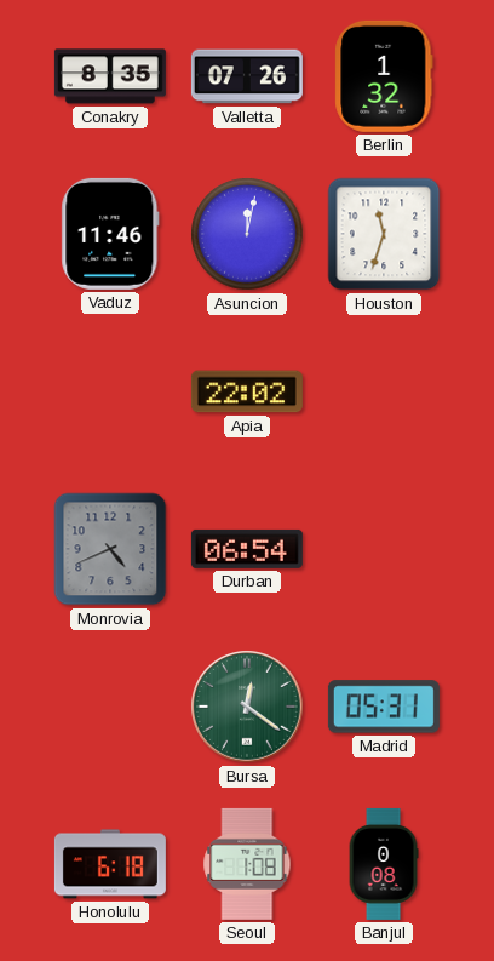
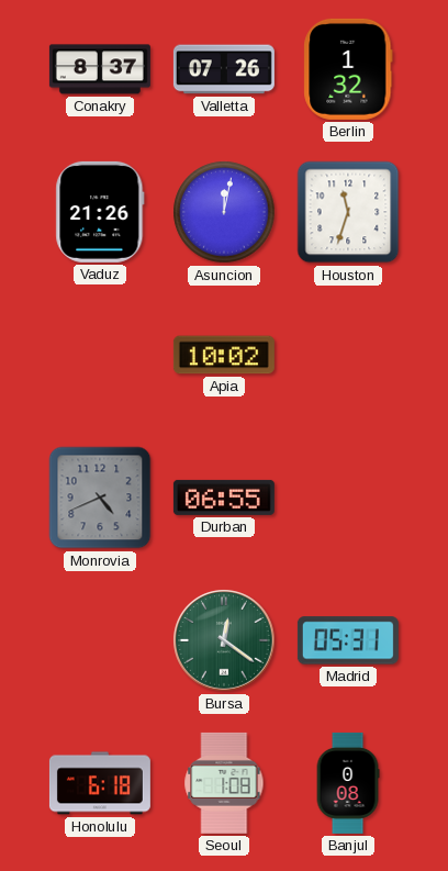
Conakry: 8:35 -> 8:37 (100, 69)
Vaduz: 11:46 -> 21:26 (100, 212)
Apia: 22:02 -> 10:02 (224, 355)
Durban: 06:54 -> 06:55 (224, 498)
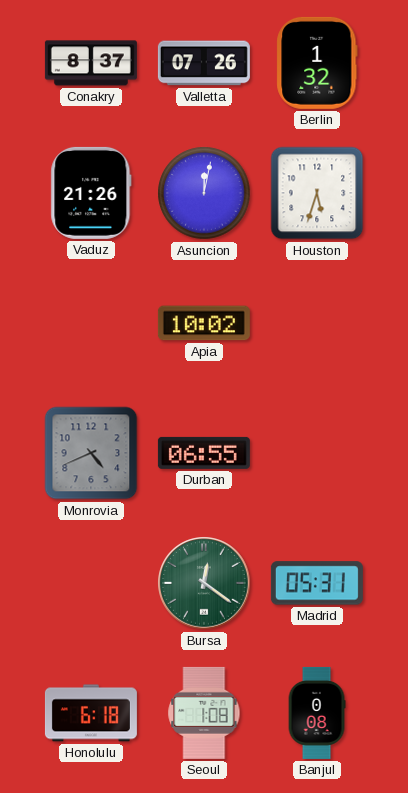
Houston: 11:33 -> 5:33 (317, 193)
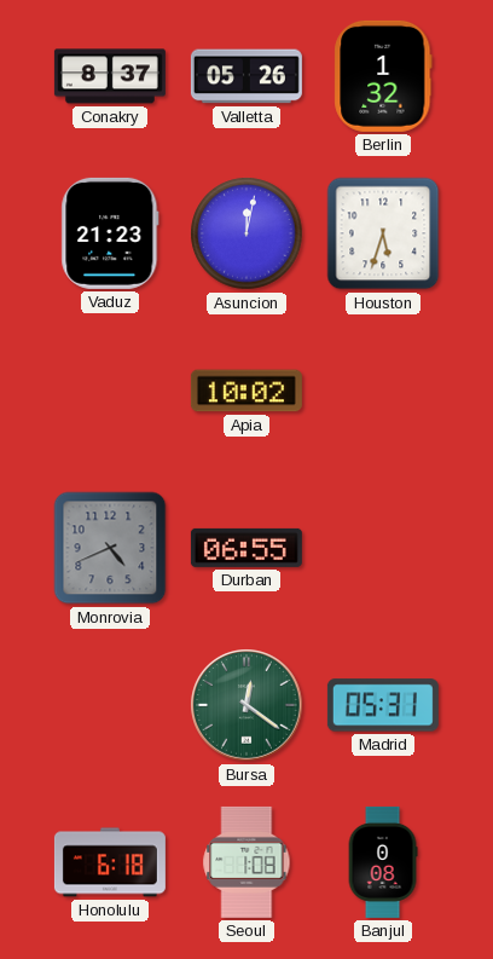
Valletta: 07:26 -> 05:26 (246, 76)
Vaduz: 21:26 -> 21:23 (110, 233)
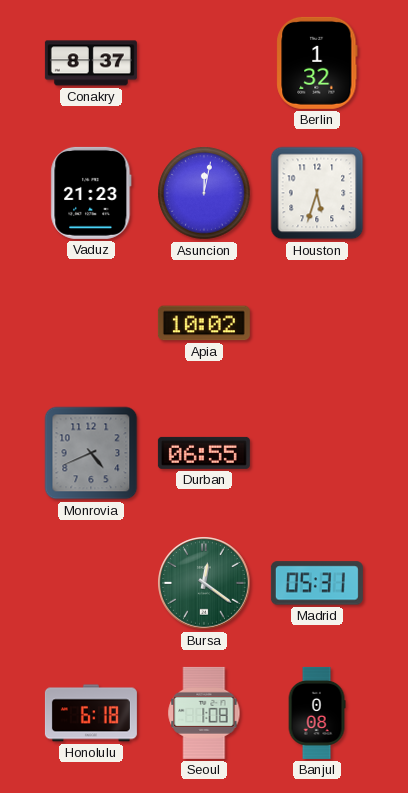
Valletta: 05:26 -> none (246, 76)
